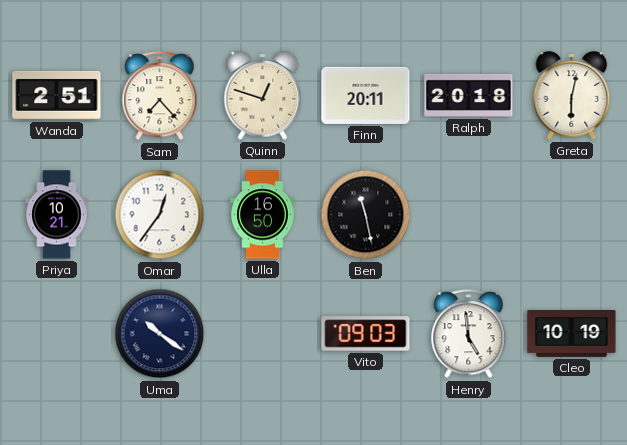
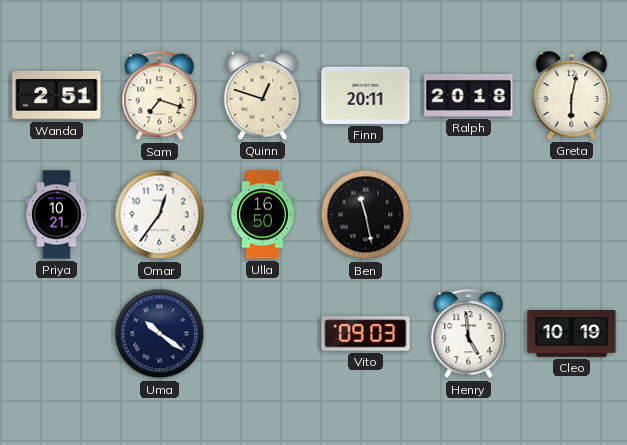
Sam: 7:23 -> 7:18 (160, 96)
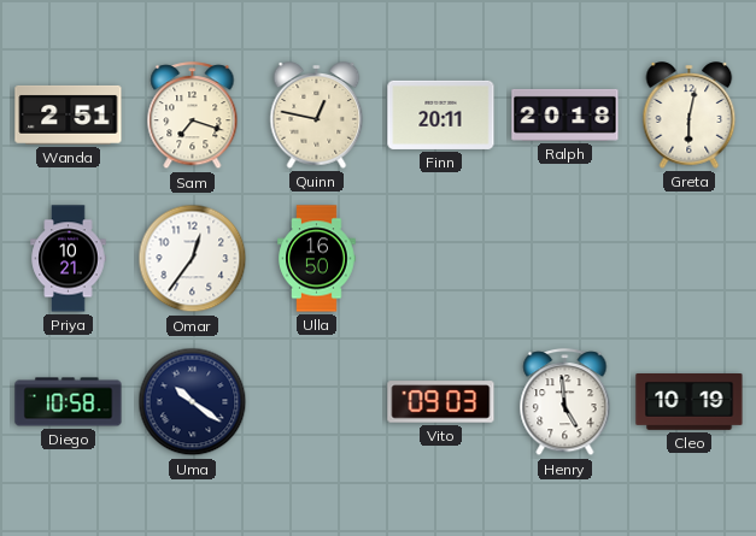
Quinn: 12:48 -> 12:47 (317, 116)
Ben: 11:28 -> none (366, 215)
Diego: none -> 10:58 (69, 402)
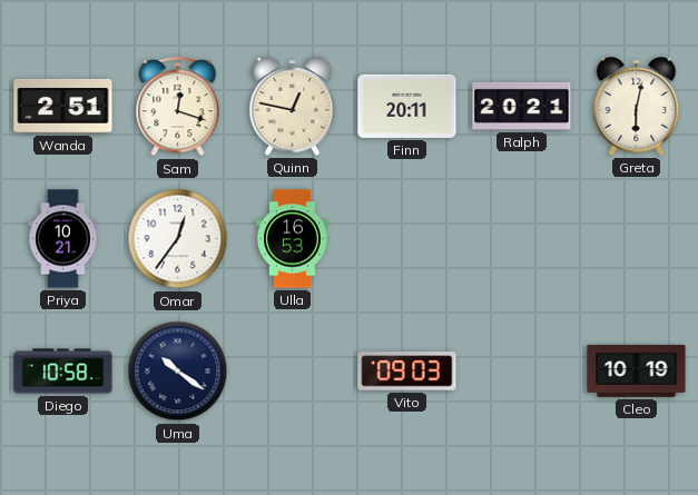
Sam: 7:18 -> 12:18 (178, 107)
Ralph: 20:18 -> 20:21 (522, 106)
Ulla: 16:50 -> 16:53 (293, 239)
Henry: 4:59 -> none (565, 402)
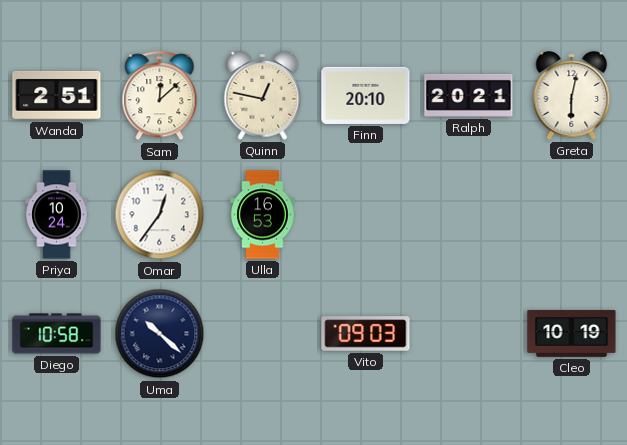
Sam: 12:18 -> 12:08 (160, 96)
Finn: 20:11 -> 20:10 (366, 95)
Priya: 10:21 -> 10:24 (57, 215)
Uma: 10:21 -> 10:22 (160, 334)
